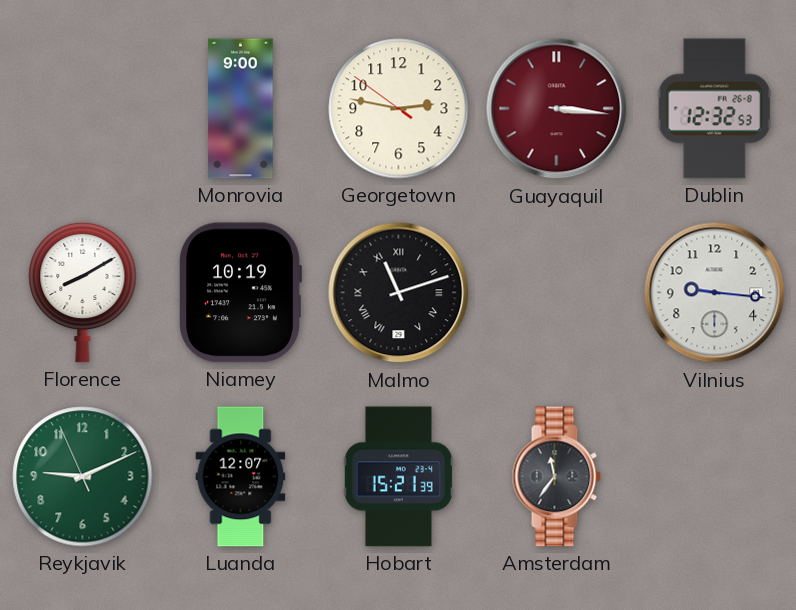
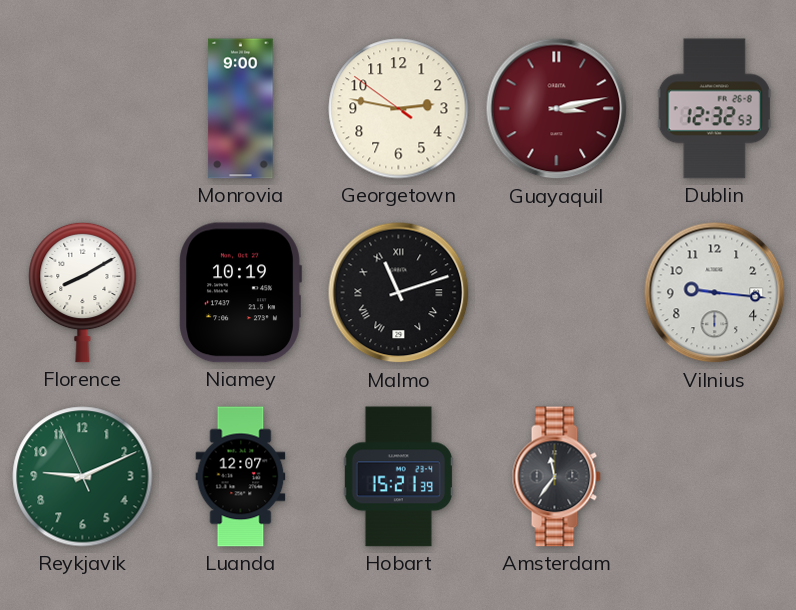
Guayaquil: 3:16 -> 3:13 (557, 109)
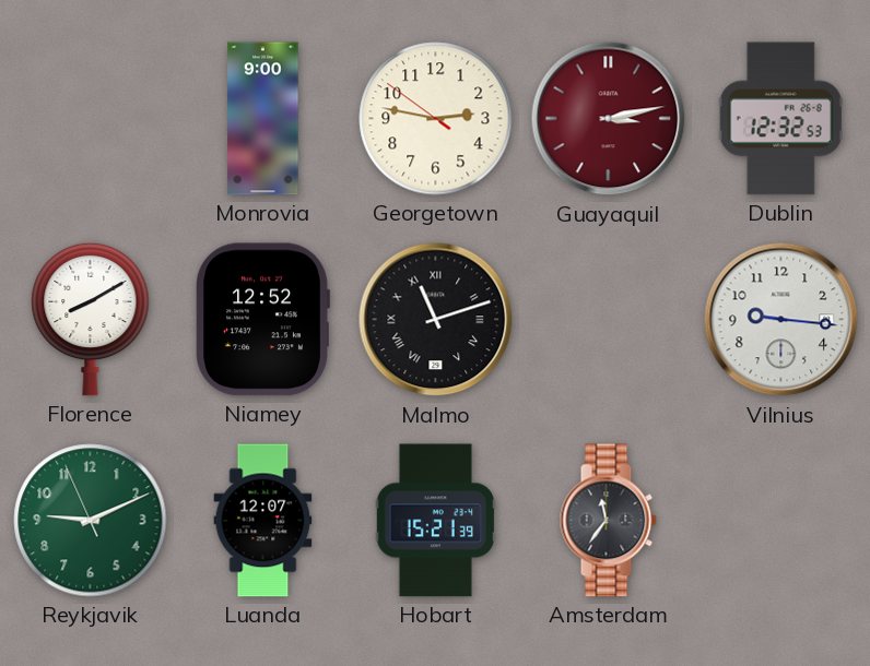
Niamey: 10:19 -> 12:52 (262, 320)
